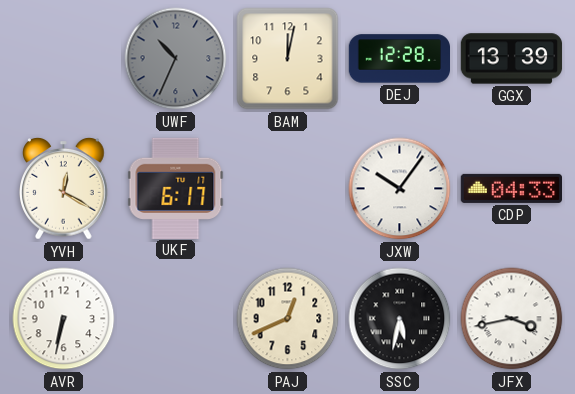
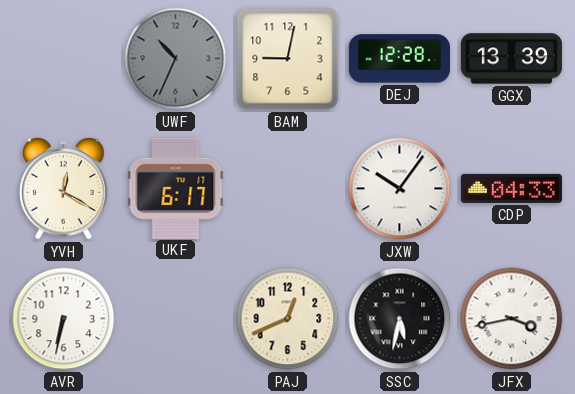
BAM: 12:02 -> 9:02 (288, 59)
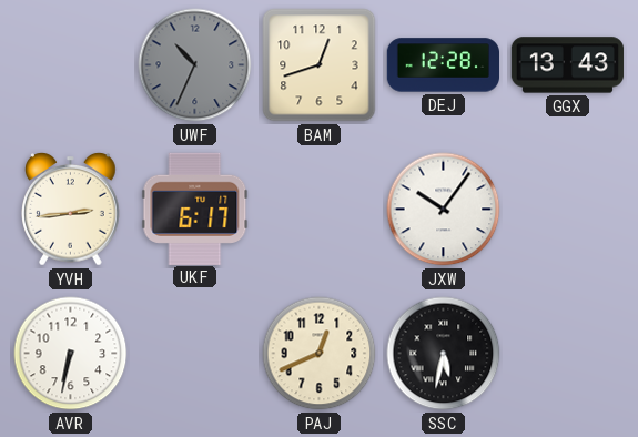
BAM: 9:02 -> 12:42 (320, 65)
GGX: 13:39 -> 13:43 (568, 65)
YVH: 12:20 -> 2:44 (71, 210)
CDP: 04:33 -> none (511, 188)
JFX: 3:43 -> none (512, 319)
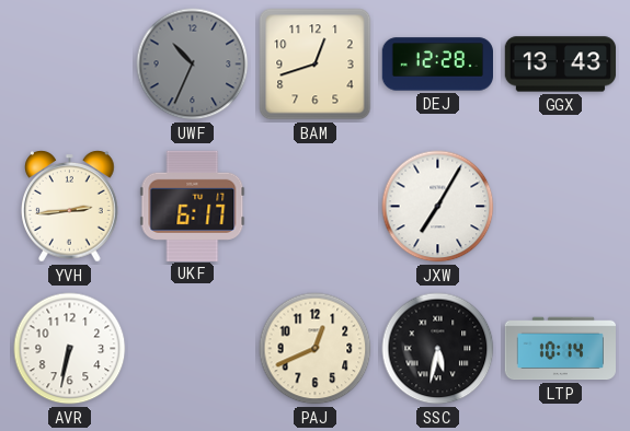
JXW: 10:06 -> 7:05 (438, 207)
LTP: none -> 10:14 (560, 349)
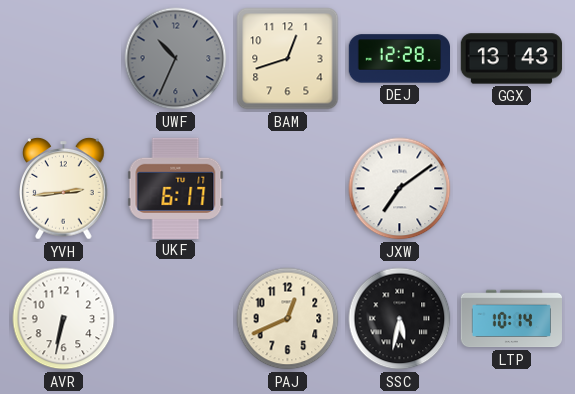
JXW: 7:05 -> 7:09 (400, 189)
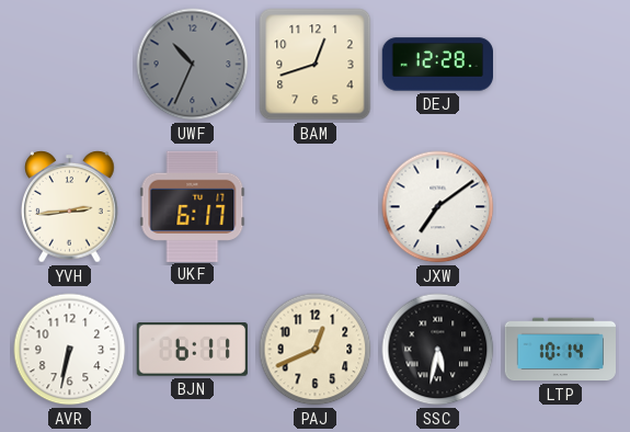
GGX: 13:43 -> none (512, 59)
BJN: none -> 6:11 (192, 350)
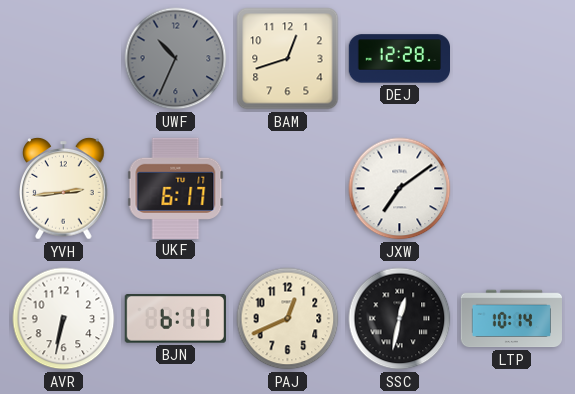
SSC: 5:32 -> 12:32 (400, 319)
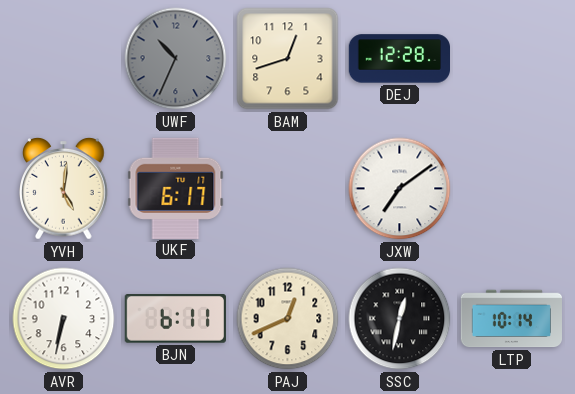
YVH: 2:44 -> 5:01 (64, 189)
